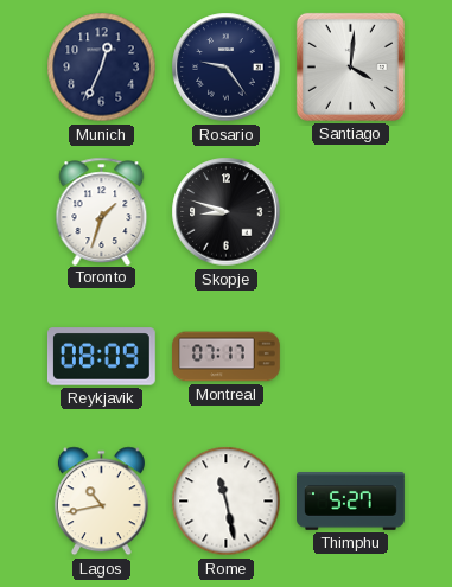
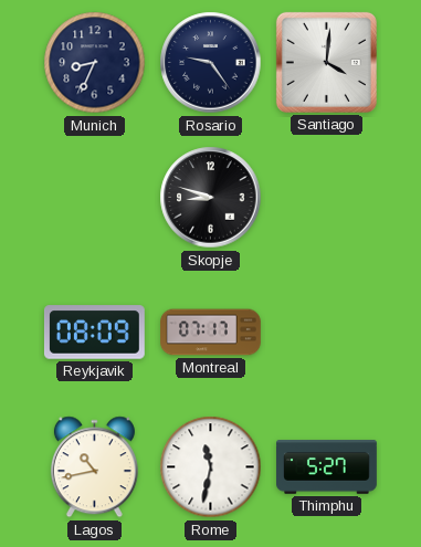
Munich: 12:34 -> 8:34 (95, 63)
Toronto: 1:33 -> none (102, 211)
Rome: 11:28 -> 11:32 (211, 467)
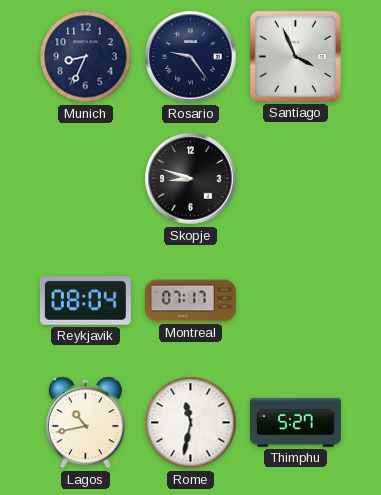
Santiago: 4:01 -> 3:56 (295, 56)
Reykjavik: 08:09 -> 08:04 (85, 301)
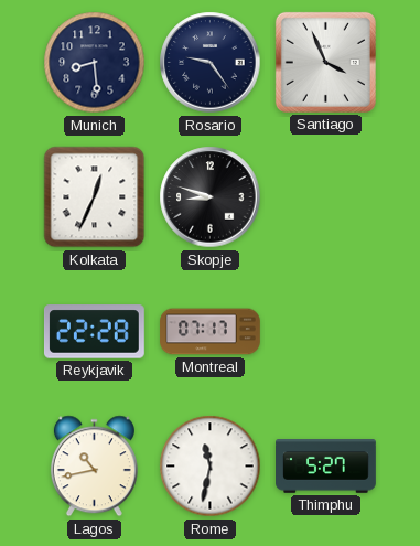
Munich: 8:34 -> 8:29 (95, 63)
Kolkata: none -> 12:34 (95, 197)
Reykjavik: 08:04 -> 22:28 (94, 332)
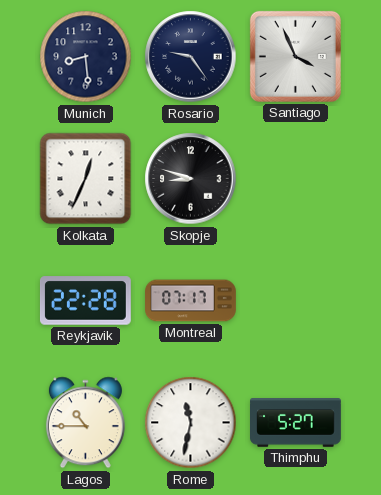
Lagos: 10:43 -> 10:45 (85, 423)
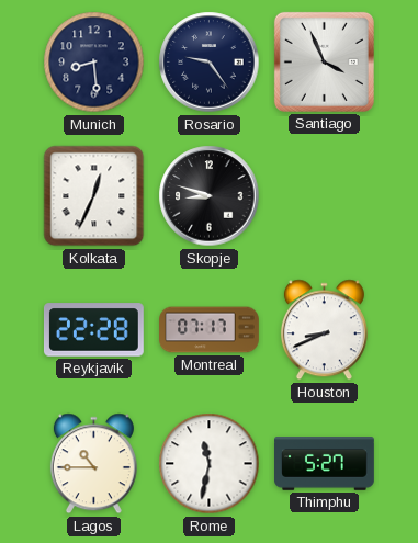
Houston: none -> 8:41 (324, 330)
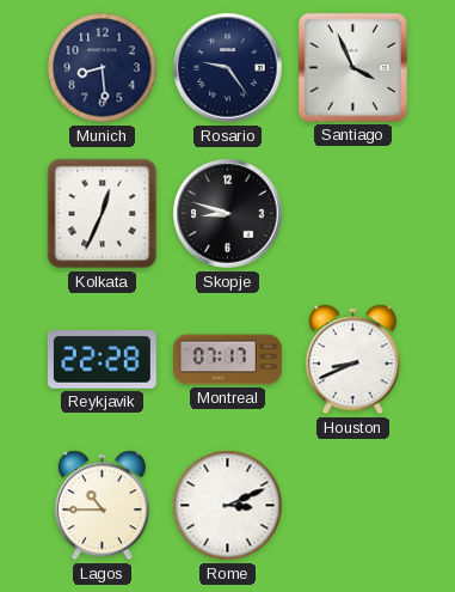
Rome: 11:32 -> 3:11 (228, 506)
Thimphu: 5:27 -> none (325, 464)
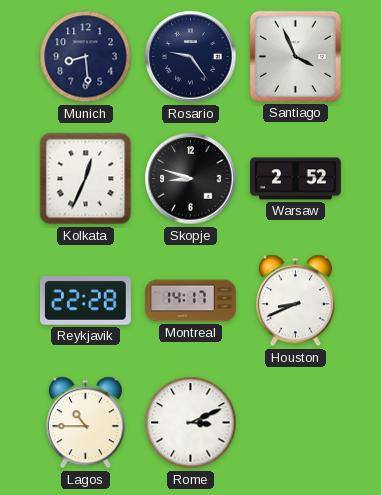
Warsaw: none -> 2:52 (296, 179)
Montreal: 07:17 -> 14:17 (191, 301)
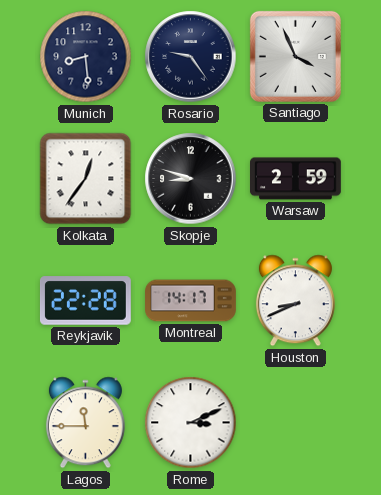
Kolkata: 12:34 -> 12:36 (86, 179)
Warsaw: 2:52 -> 2:59 (296, 179)
Lagos: 10:45 -> 11:45 (85, 423)
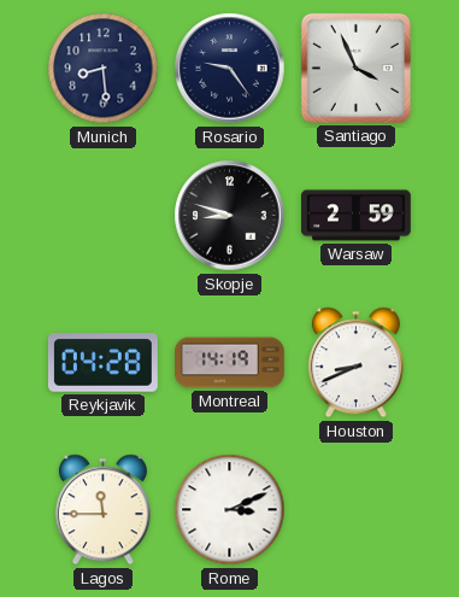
Kolkata: 12:36 -> none (86, 179)
Reykjavik: 22:28 -> 04:28 (102, 363)
Montreal: 14:17 -> 14:19 (230, 363)
